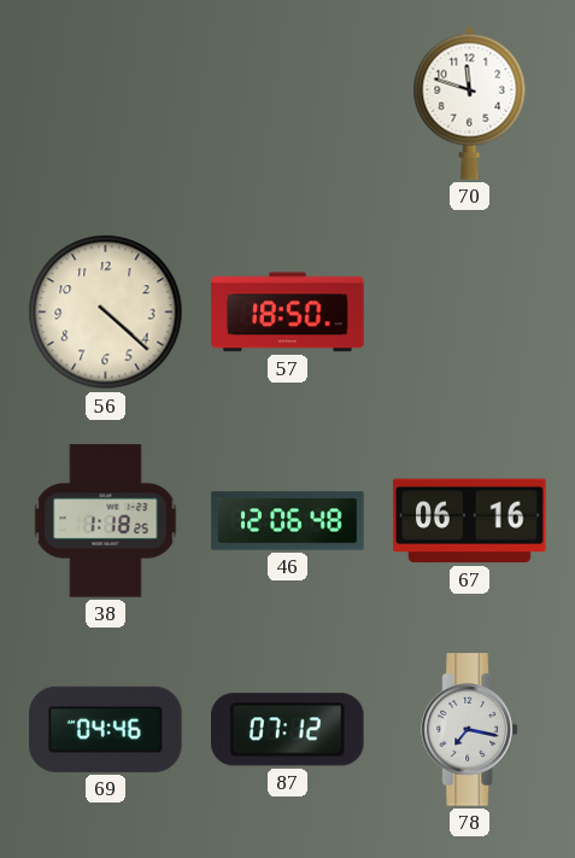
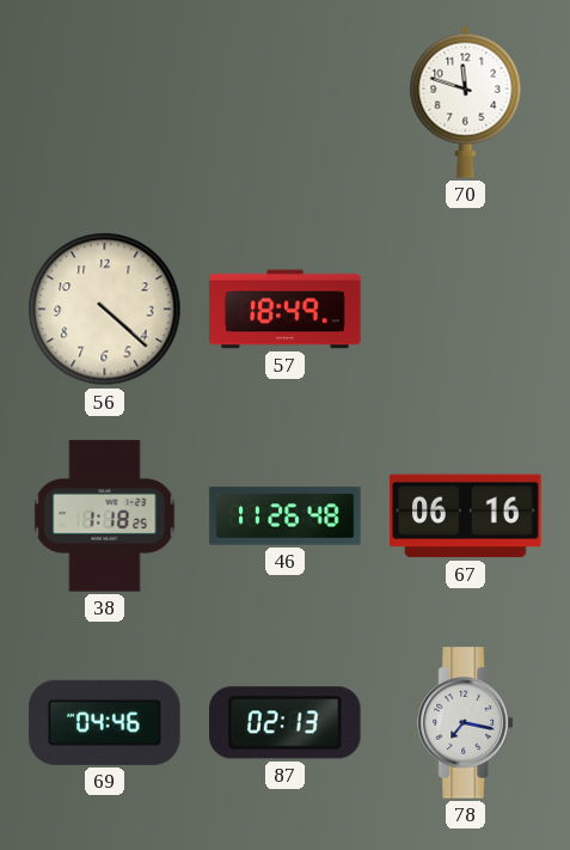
57: 18:50 -> 18:49 (286, 310)
46: 12:06 -> 11:26 (286, 516)
87: 07:12 -> 02:13 (286, 723)
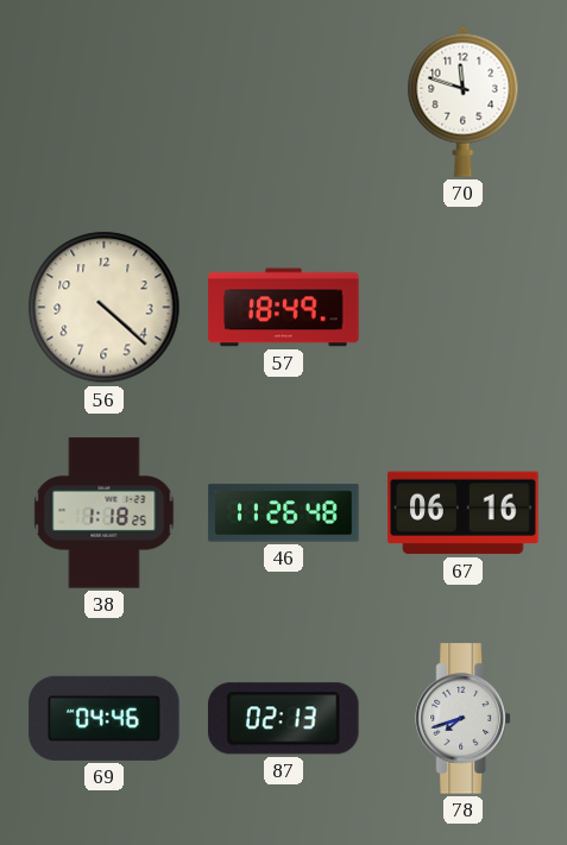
78: 7:17 -> 7:42 (462, 719)
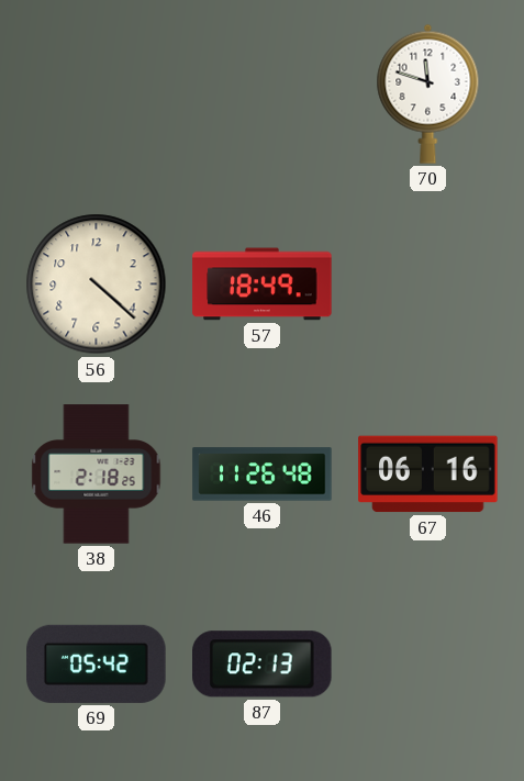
38: 1:18 -> 2:18 (97, 475)
69: 04:46 -> 05:42 (97, 663)
78: 7:42 -> none (462, 719)
